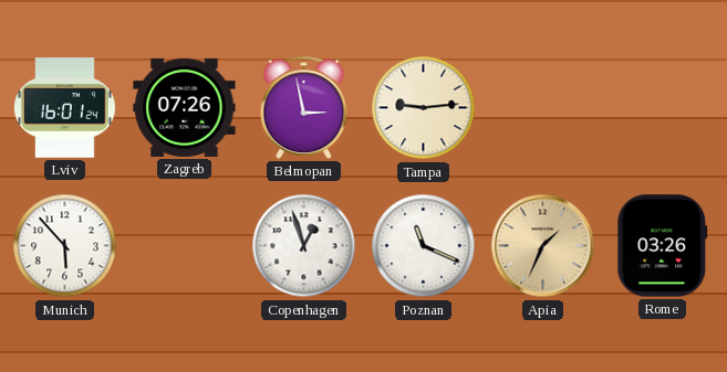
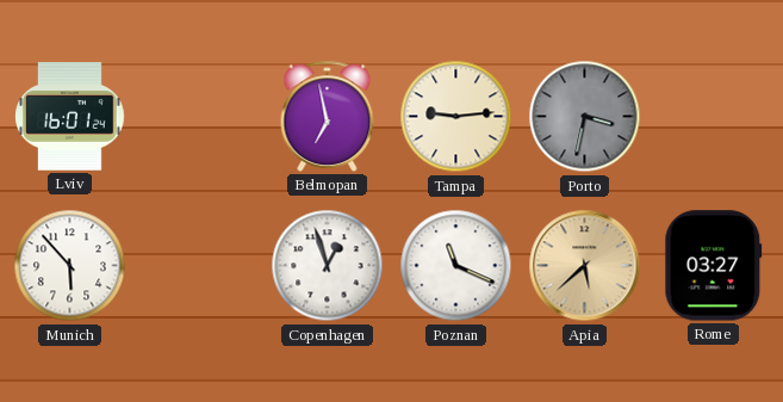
Zagreb: 07:26 -> none (185, 107)
Belmopan: 2:58 -> 6:58 (328, 116)
Porto: none -> 3:32 (585, 117)
Apia: 1:34 -> 5:38 (585, 266)
Rome: 03:26 -> 03:27 (714, 266)
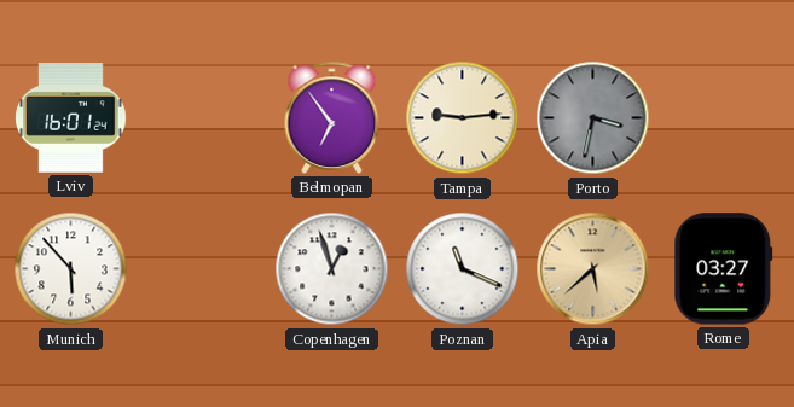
Belmopan: 6:58 -> 6:54 (332, 117)
